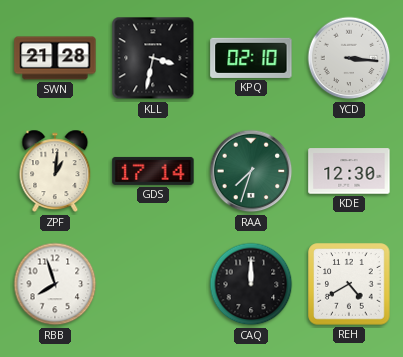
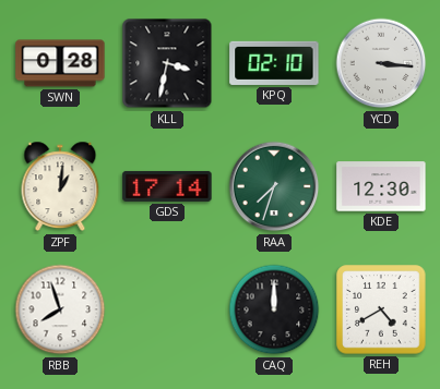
SWN: 21:28 -> 0:28 (60, 63)
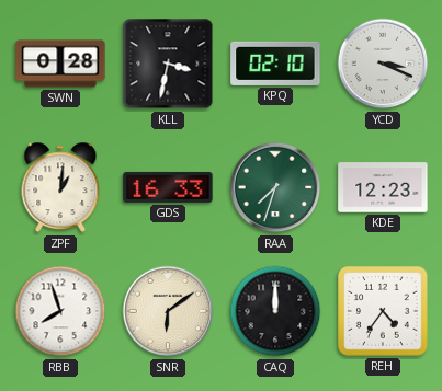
YCD: 3:16 -> 3:19 (383, 64)
GDS: 17:14 -> 16:33 (168, 187)
KDE: 12:30 -> 12:23 (383, 187)
SNR: none -> 6:09 (168, 311)
REH: 4:40 -> 4:36 (383, 311)
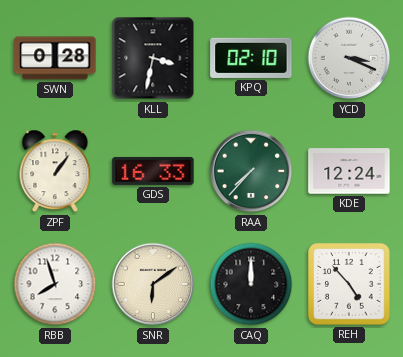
ZPF: 1:01 -> 1:06 (55, 171)
RAA: 7:33 -> 7:37 (251, 171)
KDE: 12:23 -> 12:24 (349, 171)
REH: 4:36 -> 4:53 (349, 284)
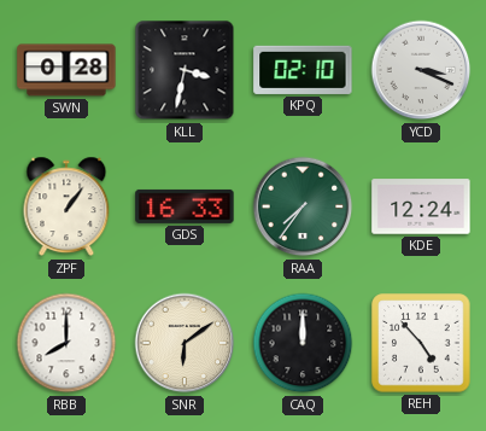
RAA: 7:37 -> 7:36 (303, 206)
RBB: 7:57 -> 8:00 (66, 343)
